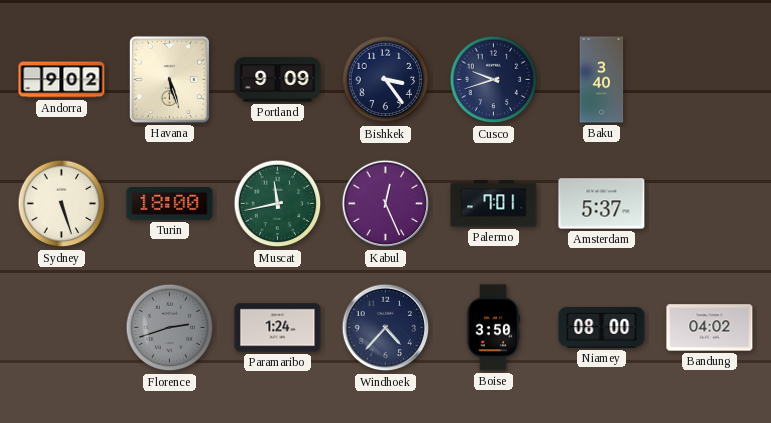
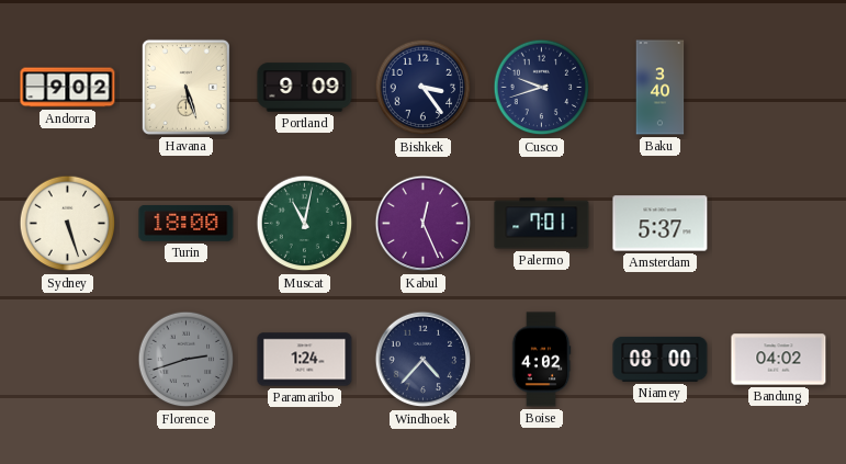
Muscat: 11:43 -> 11:02 (305, 224)
Boise: 3:50 -> 4:02 (541, 360)
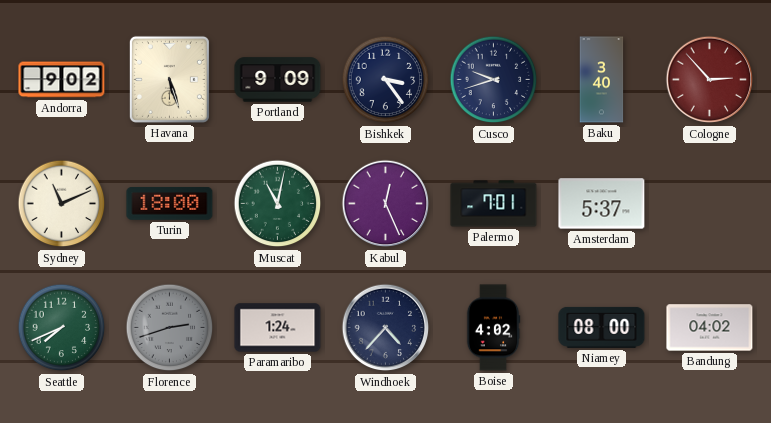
Cologne: none -> 2:53 (710, 80)
Sydney: 5:27 -> 11:11 (62, 204)
Seattle: none -> 7:41 (62, 328)
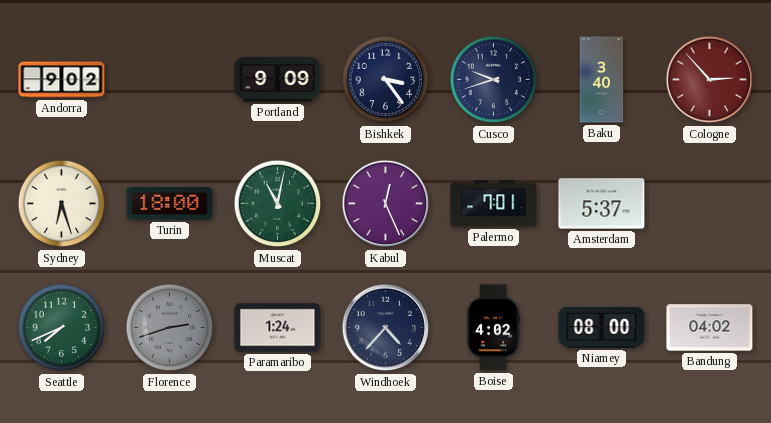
Havana: 5:27 -> none (169, 79)
Sydney: 11:11 -> 6:27 (62, 204)
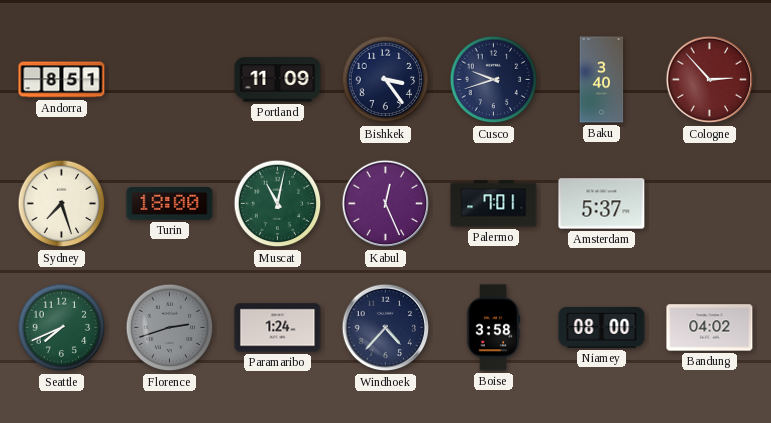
Andorra: 9:02 -> 8:51 (62, 80)
Portland: 9:09 -> 11:09 (278, 80)
Sydney: 6:27 -> 7:27 (62, 204)
Boise: 4:02 -> 3:58 (493, 328)
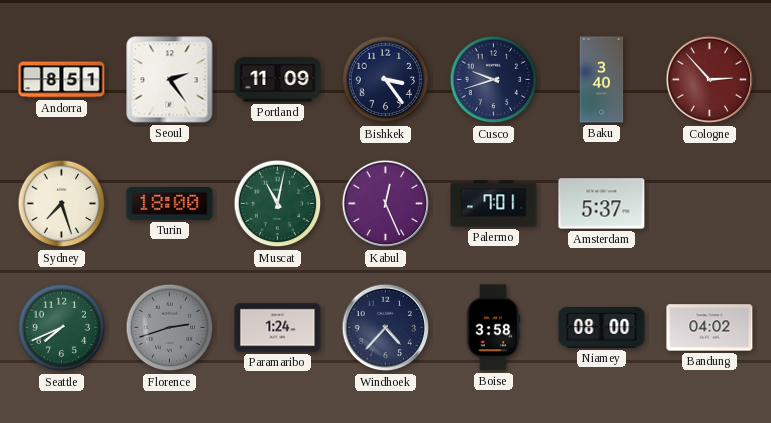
Seoul: none -> 2:24 (170, 80)
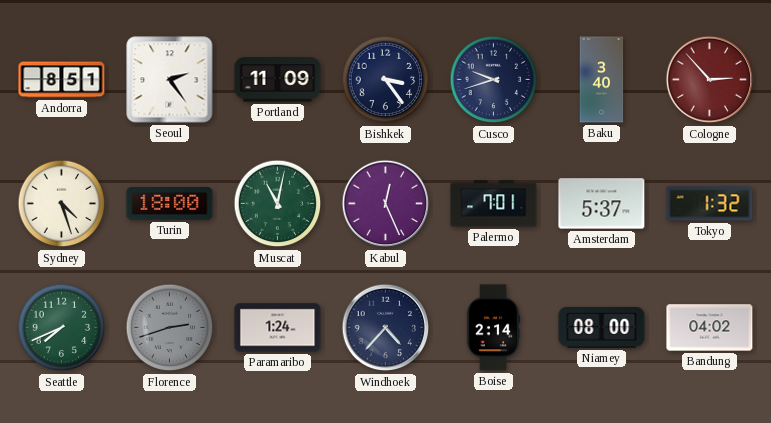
Sydney: 7:27 -> 4:27 (62, 204)
Tokyo: none -> 1:32 (710, 204)
Boise: 3:58 -> 2:14 (493, 328)
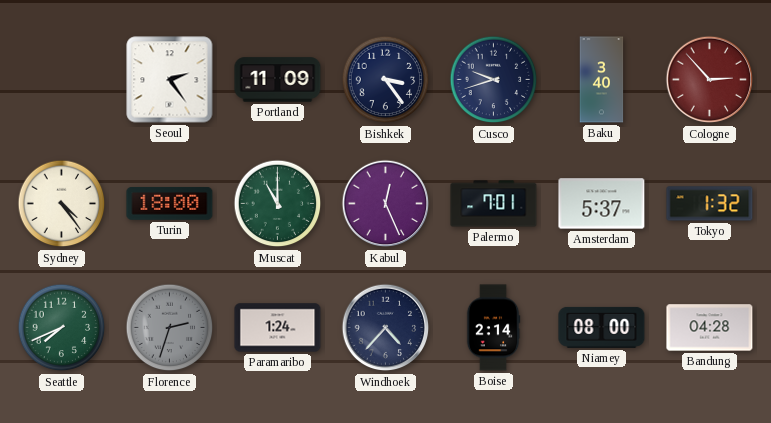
Andorra: 8:51 -> none (62, 80)
Sydney: 4:27 -> 4:24 (62, 204)
Muscat: 11:02 -> 11:00 (278, 204)
Florence: 2:42 -> 2:33 (170, 328)
Bandung: 04:02 -> 04:28 (710, 328)
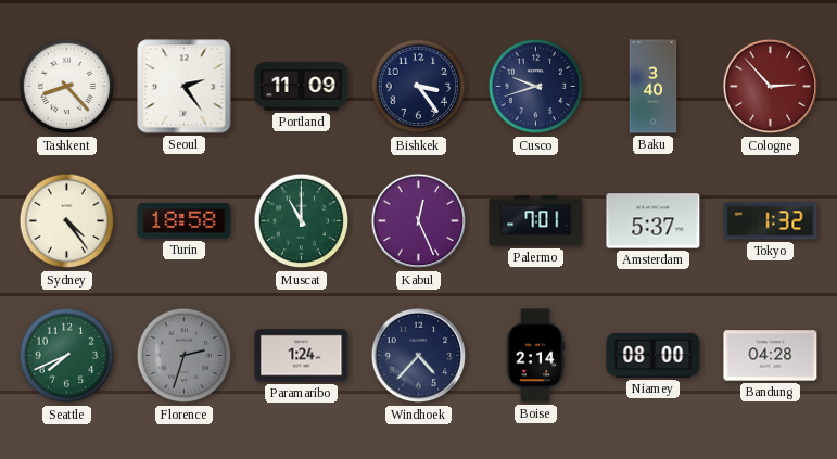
Tashkent: none -> 8:23 (67, 87)
Turin: 18:00 -> 18:58 (185, 221)
